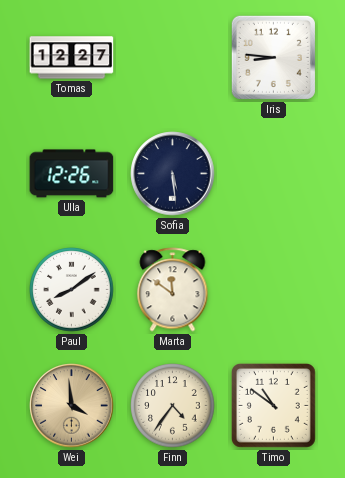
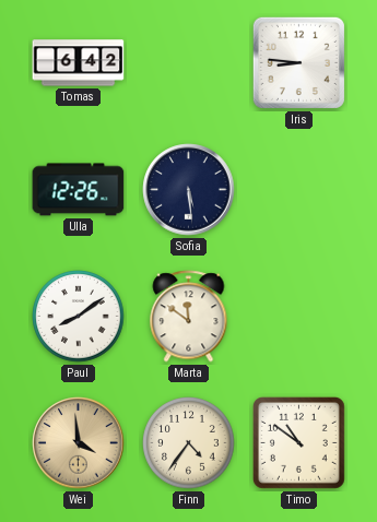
Tomas: 12:27 -> 6:42 (79, 63)
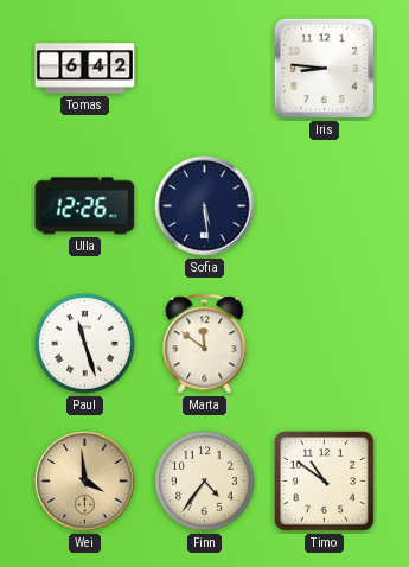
Paul: 8:09 -> 11:27 (85, 344)
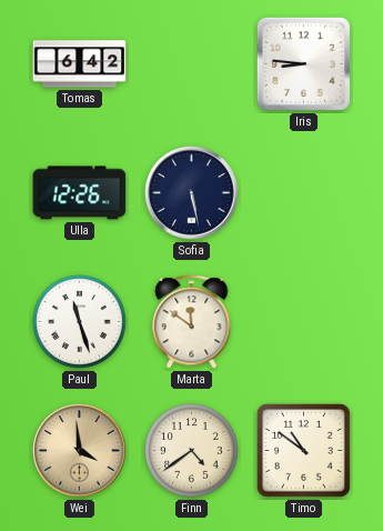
Sofia: 5:29 -> 5:28 (192, 193)
Finn: 4:36 -> 4:39 (192, 451)
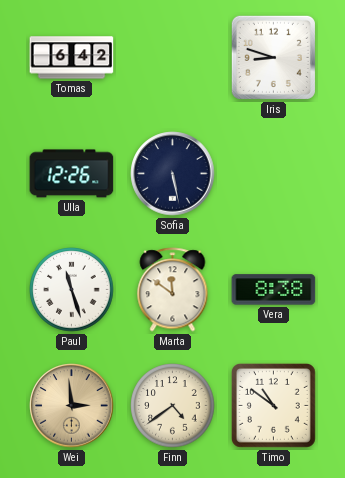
Iris: 8:46 -> 8:48 (273, 57)
Vera: none -> 8:38 (274, 290)
Wei: 3:59 -> 2:59 (72, 406)
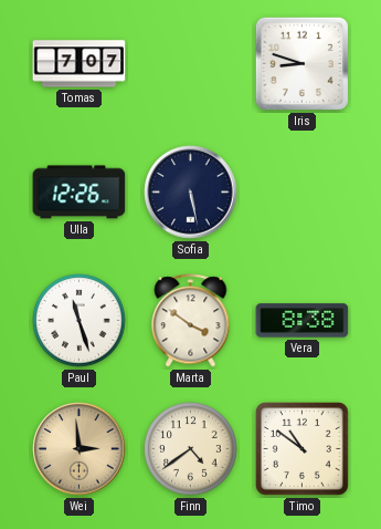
Tomas: 6:42 -> 7:07 (80, 64)
Marta: 11:51 -> 3:51 (191, 321)
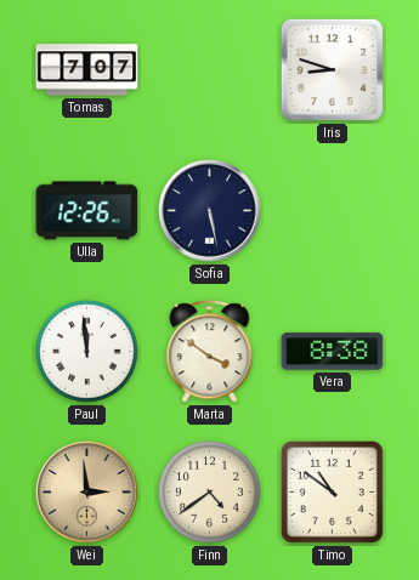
Paul: 11:27 -> 11:59 (87, 352)
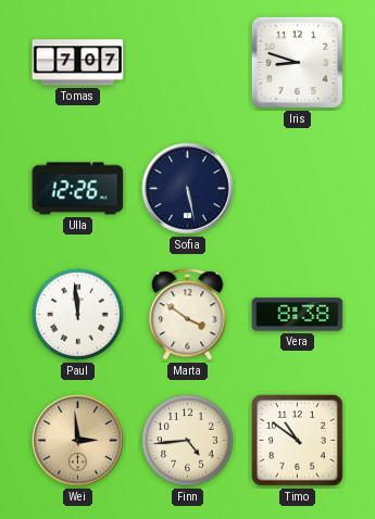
Finn: 4:39 -> 4:44 (188, 441)
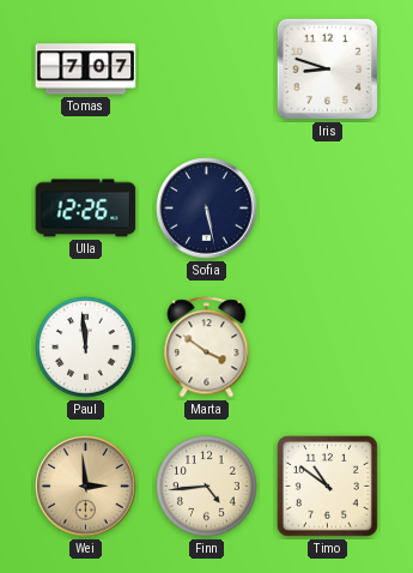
Vera: 8:38 -> none (298, 315)
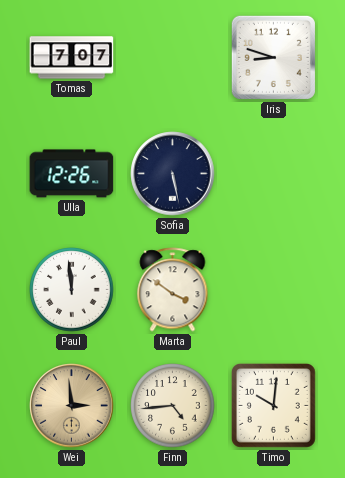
Timo: 10:51 -> 10:01 (273, 405)
